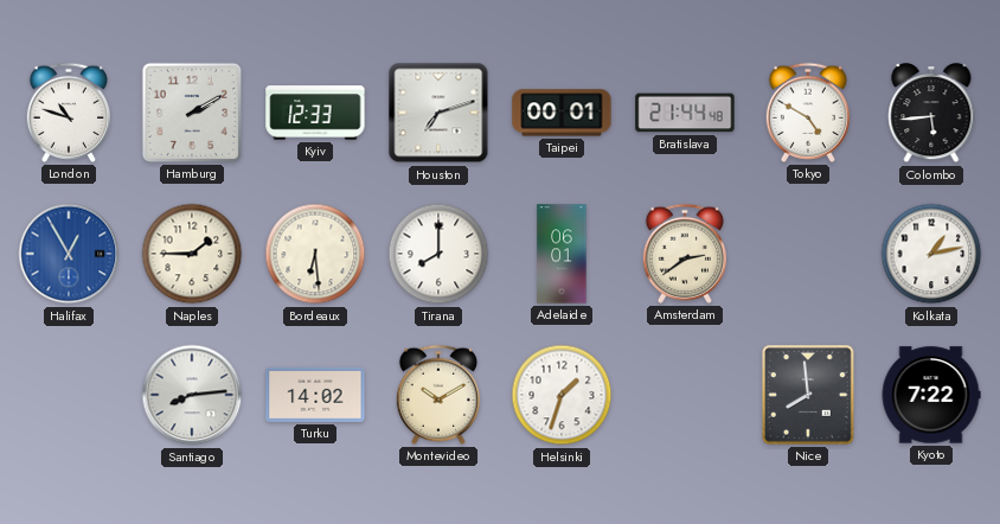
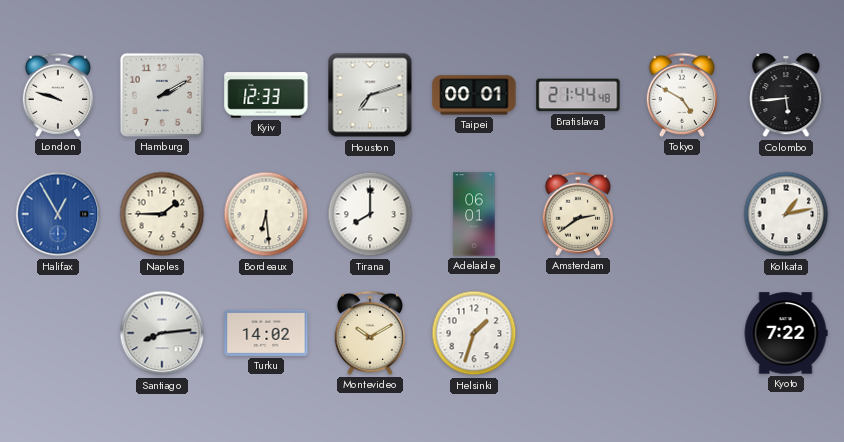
London: 10:48 -> 9:48 (57, 95)
Nice: 7:59 -> none (809, 396)
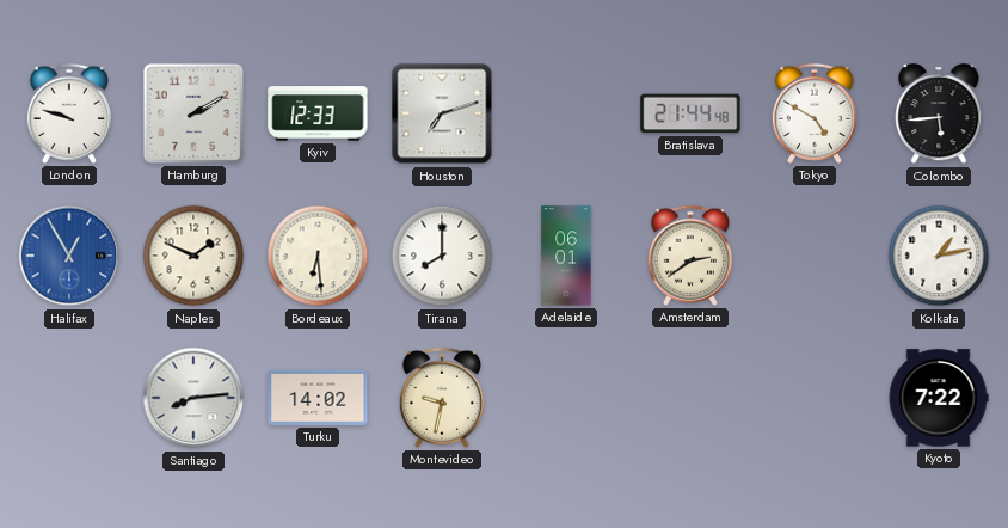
Taipei: 00:01 -> none (474, 95)
Naples: 1:45 -> 1:49 (193, 256)
Montevideo: 10:10 -> 9:32 (441, 398)
Helsinki: 1:33 -> none (474, 333)
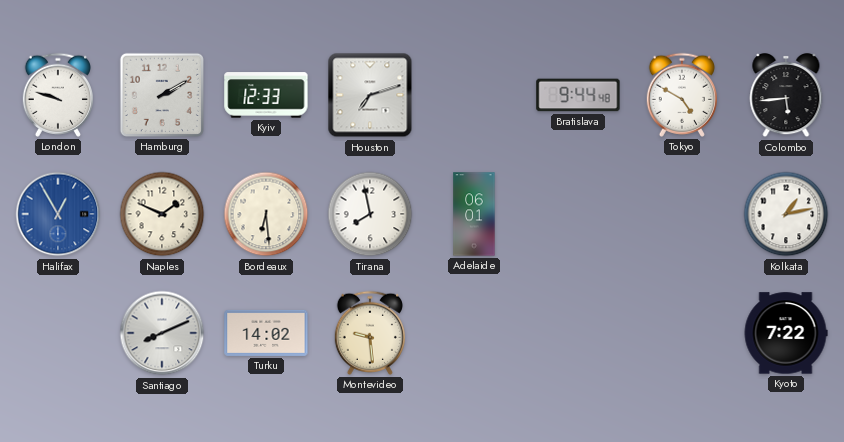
Bratislava: 21:44 -> 9:44 (578, 95)
Tirana: 8:00 -> 7:58 (370, 214)
Amsterdam: 2:39 -> none (689, 256)
Santiago: 8:14 -> 8:11 (162, 333)
Montevideo: 9:32 -> 9:29 (369, 333)
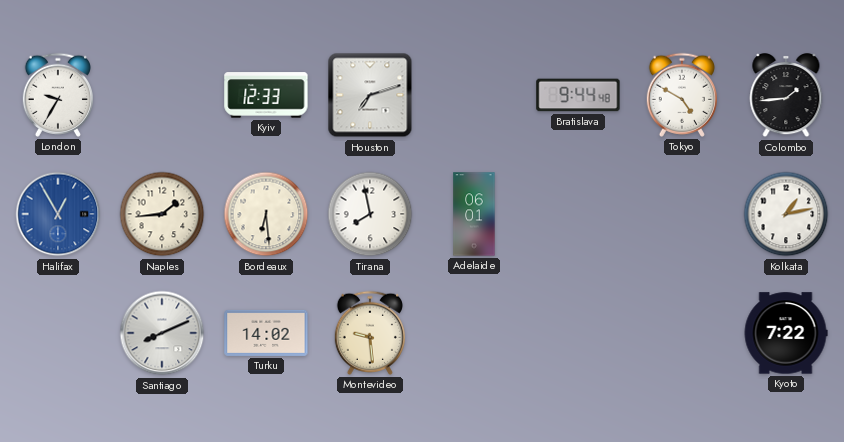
London: 9:48 -> 9:35 (57, 95)
Hamburg: 2:10 -> none (162, 95)
Colombo: 5:44 -> 1:44 (786, 96)
Naples: 1:49 -> 1:44 (162, 214)
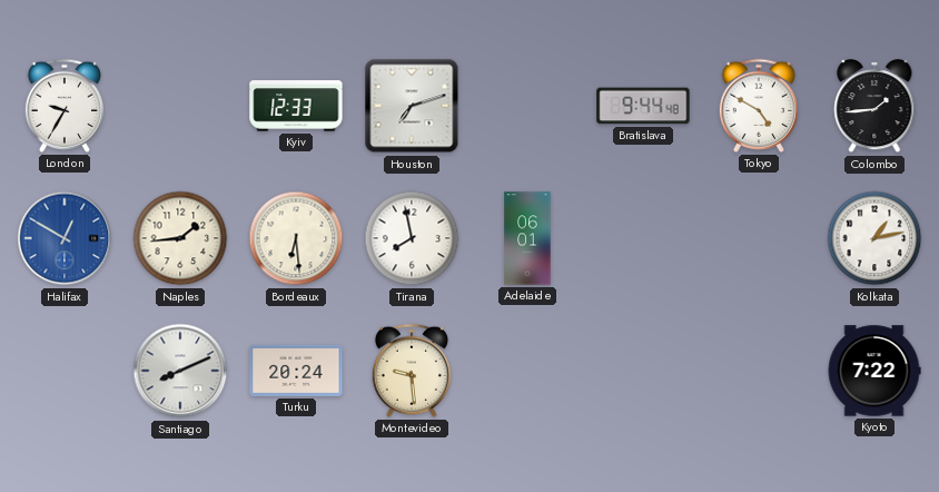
Halifax: 12:55 -> 12:50 (65, 238)
Turku: 14:02 -> 20:24 (296, 371)
